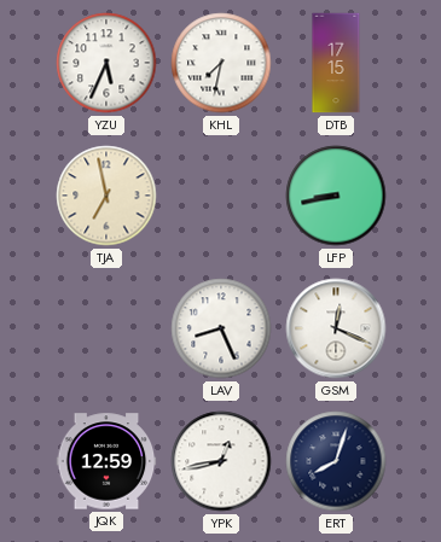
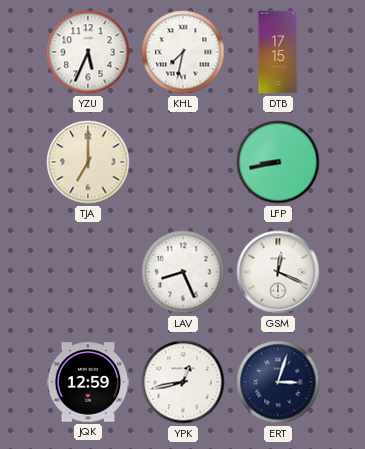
TJA: 6:58 -> 7:00 (88, 162)
ERT: 8:03 -> 3:03 (278, 382)
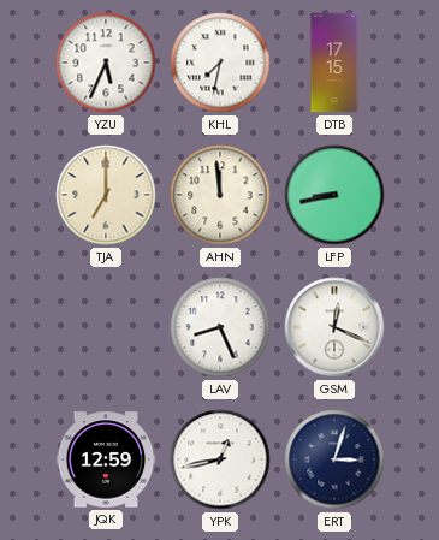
AHN: none -> 11:59 (220, 195)
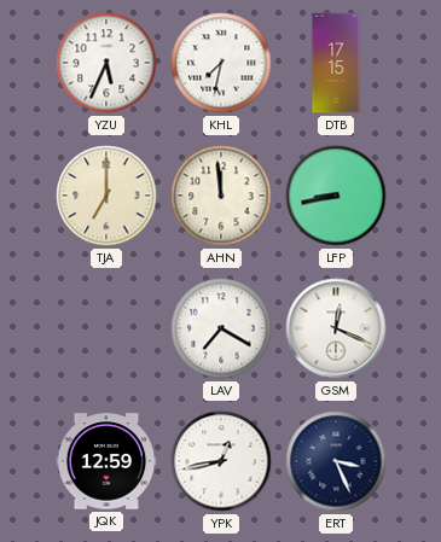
LAV: 8:26 -> 7:20 (221, 328)
ERT: 3:03 -> 3:26 (336, 461)
